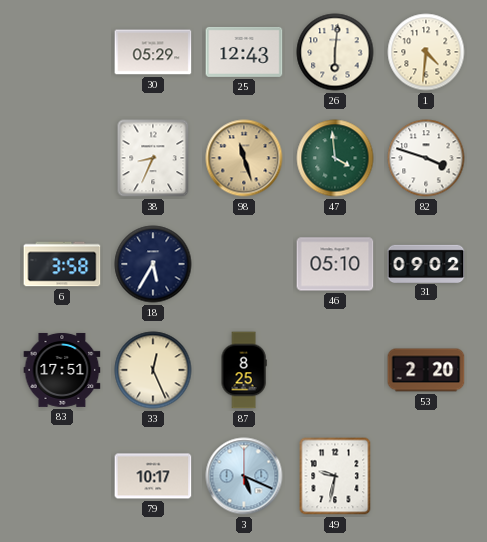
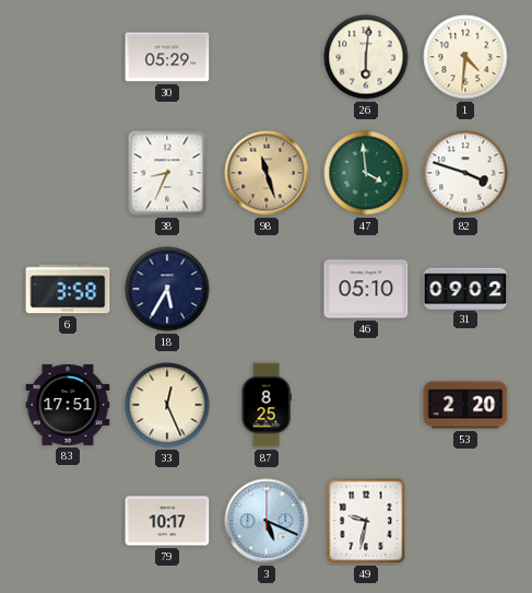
25: 12:43 -> none (244, 52)
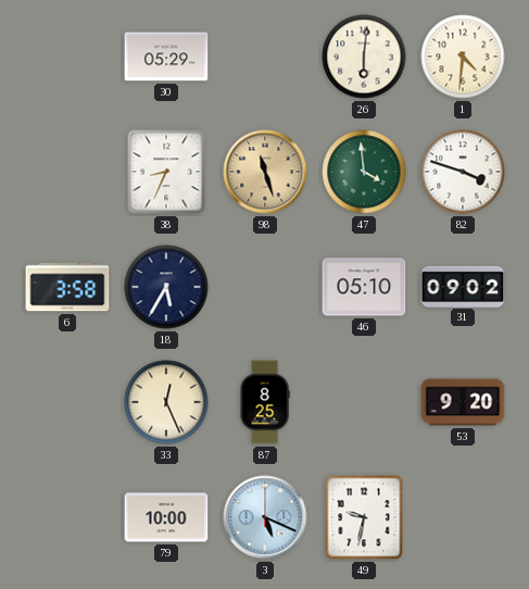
83: 17:51 -> none (68, 405)
53: 2:20 -> 9:20 (463, 402)
79: 10:17 -> 10:00 (166, 517)
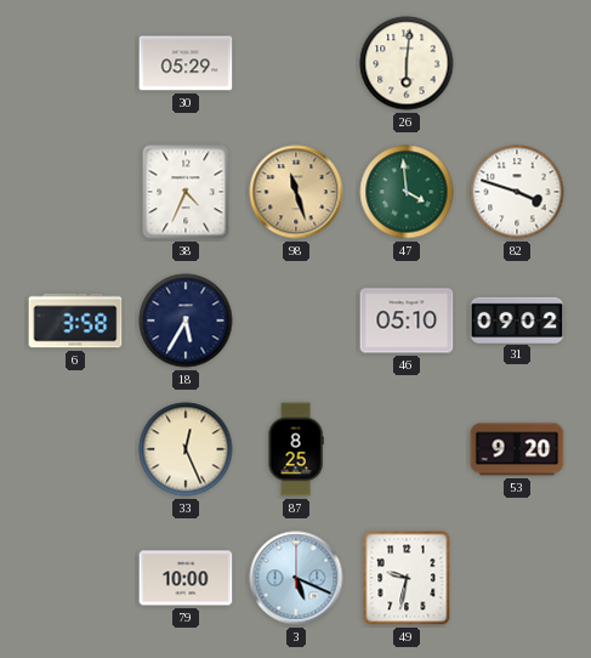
1: 4:31 -> none (463, 57)
38: 8:34 -> 4:34 (186, 192)
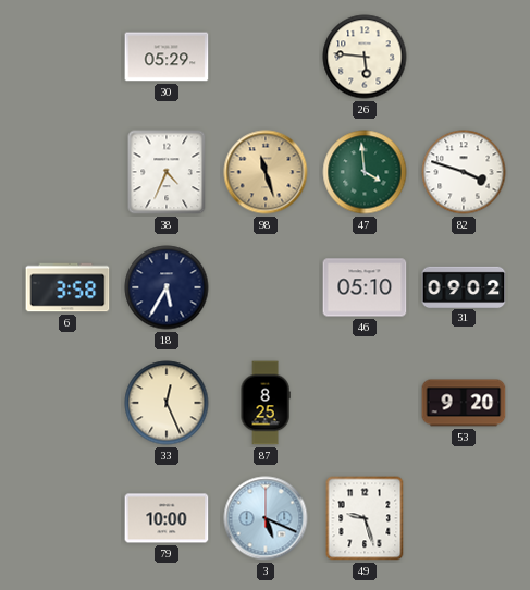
26: 6:01 -> 5:46 (365, 57)
49: 9:32 -> 9:27 (365, 518)
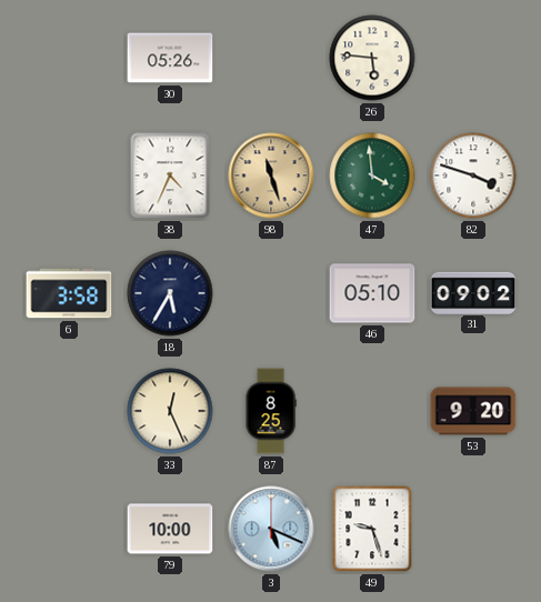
30: 05:29 -> 05:26 (170, 58)
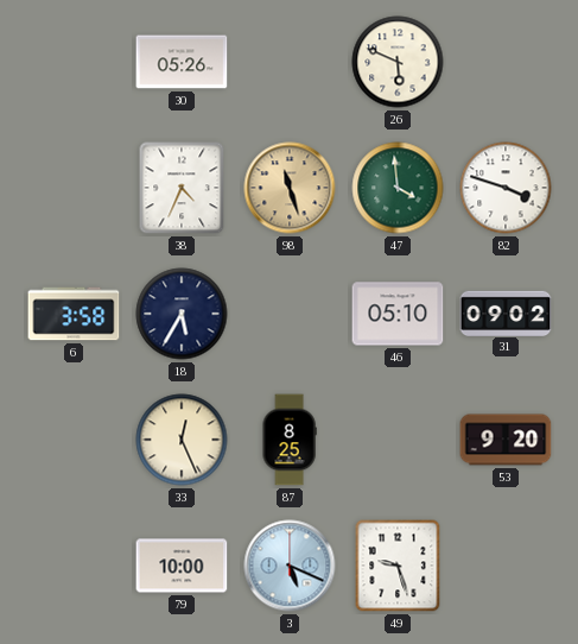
26: 5:46 -> 5:49 (398, 62)
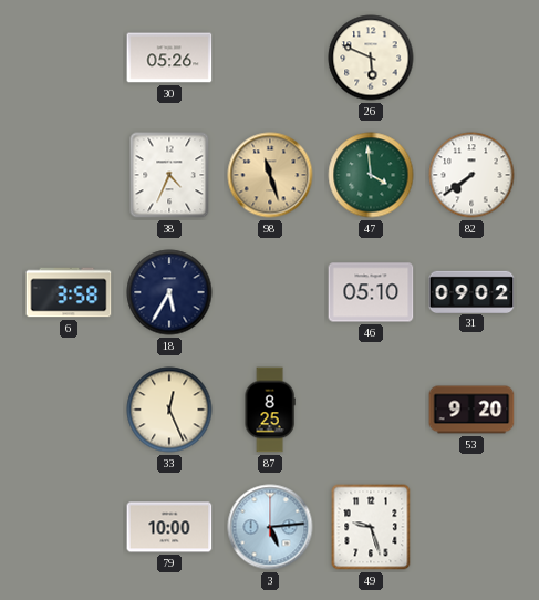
82: 3:48 -> 7:39 (471, 175)
3: 5:19 -> 5:14 (270, 527)
